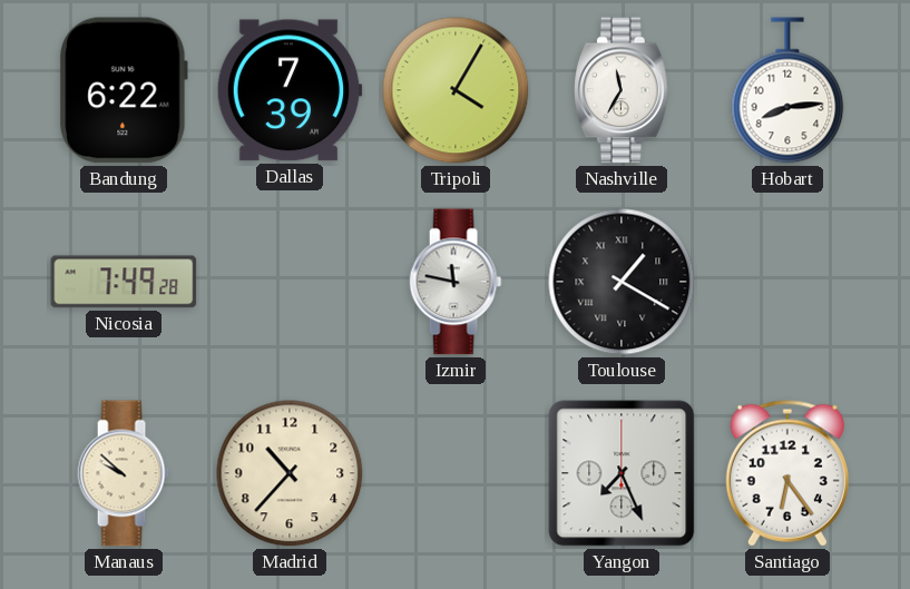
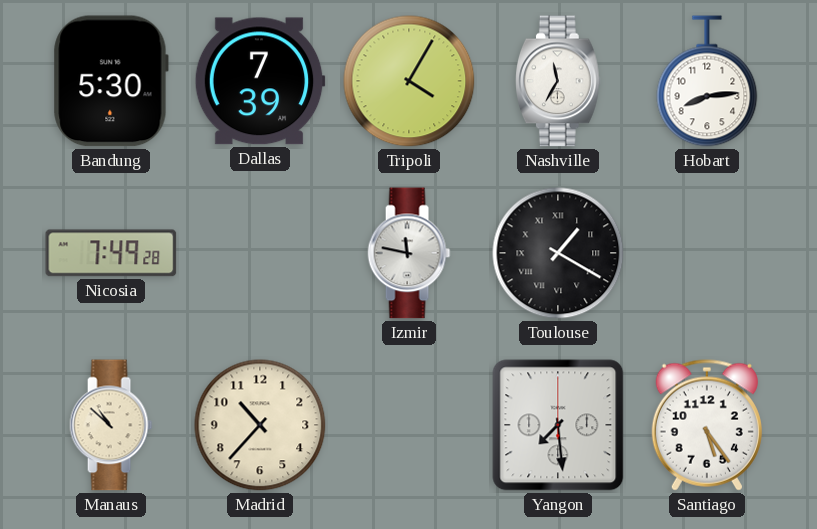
Bandung: 6:22 -> 5:30 (111, 81)
Manaus: 9:52 -> 10:52 (111, 425)
Yangon: 7:26 -> 7:29 (558, 425)
Santiago: 6:24 -> 5:24 (707, 425)
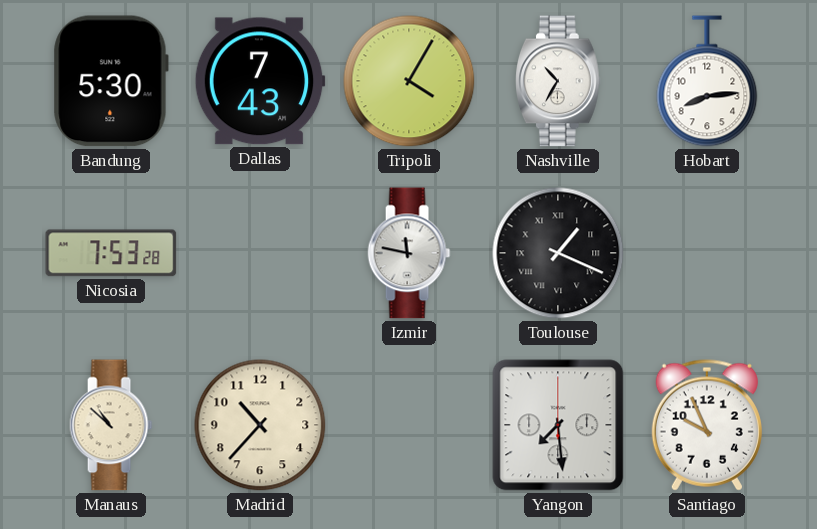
Dallas: 7:39 -> 7:43 (260, 81)
Nashville: 11:35 -> 10:35 (559, 81)
Nicosia: 7:49 -> 7:53 (111, 253)
Toulouse: 1:20 -> 1:19 (558, 253)
Santiago: 5:24 -> 9:56 (707, 425)
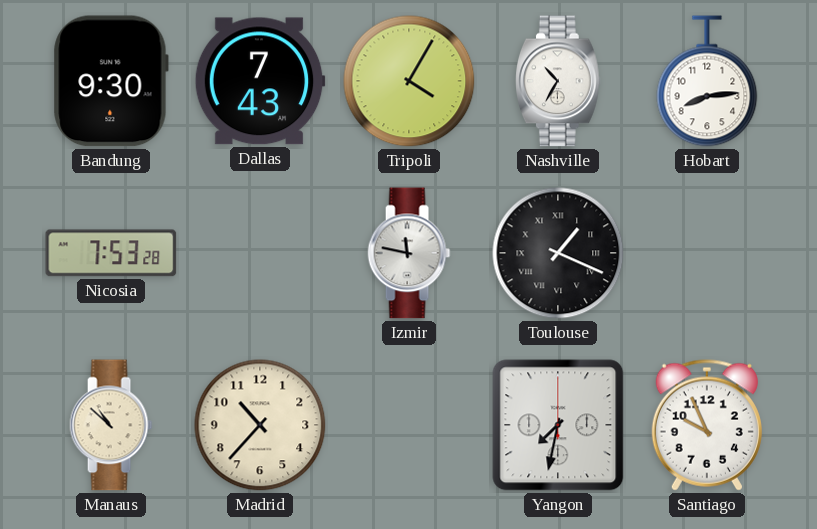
Bandung: 5:30 -> 9:30 (111, 81)
Yangon: 7:29 -> 7:32 (558, 425)
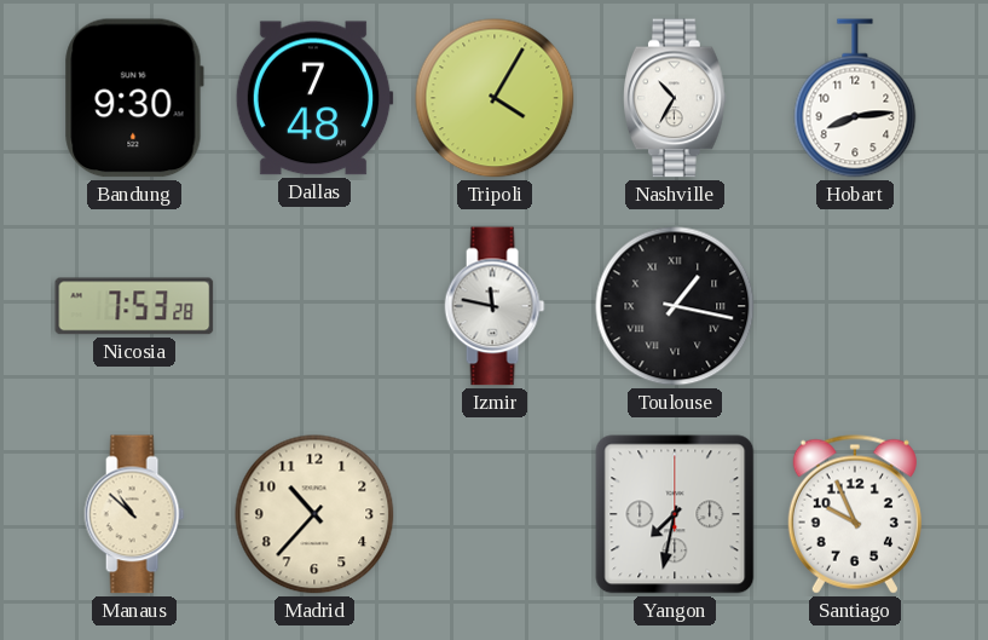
Dallas: 7:43 -> 7:48 (314, 98)
Toulouse: 1:19 -> 1:17 (675, 306)
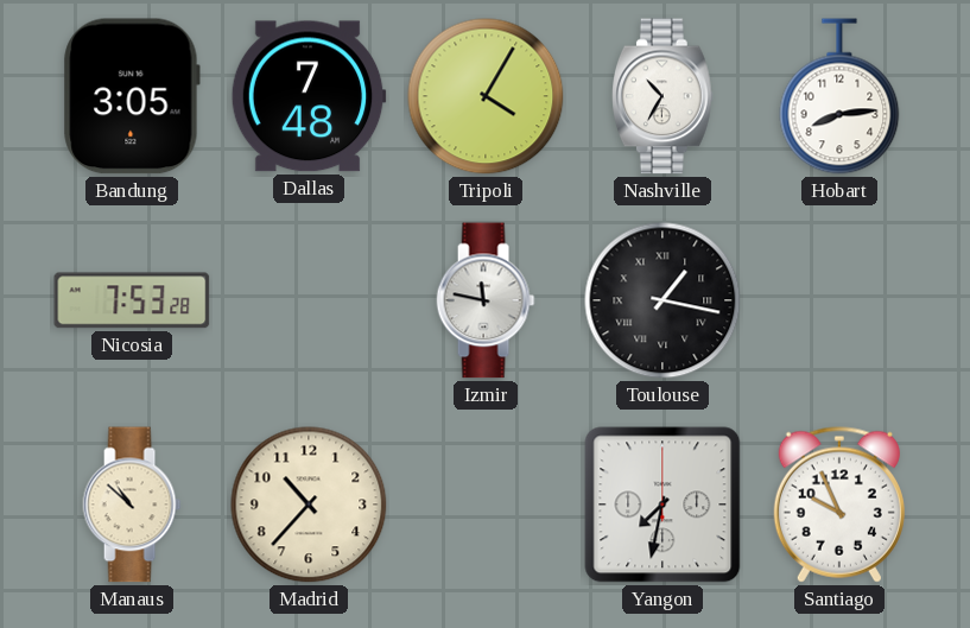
Bandung: 9:30 -> 3:05 (132, 96)
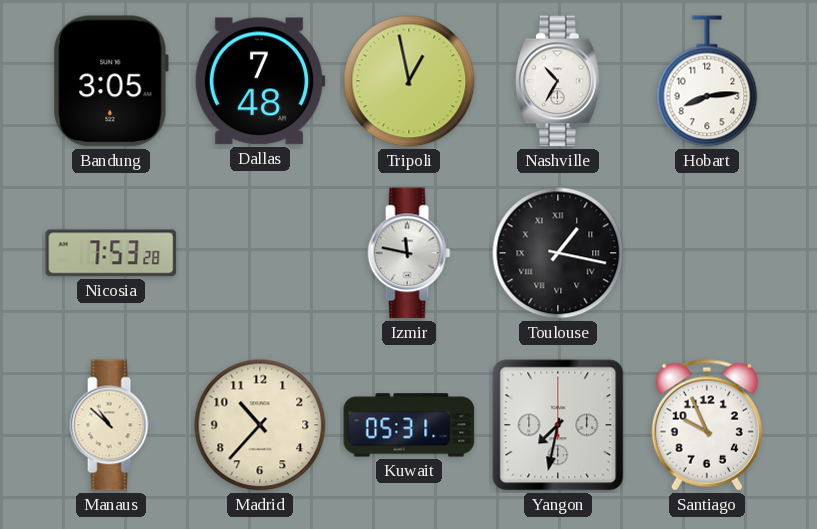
Tripoli: 4:05 -> 12:58 (409, 81)
Kuwait: none -> 05:31 (409, 425)
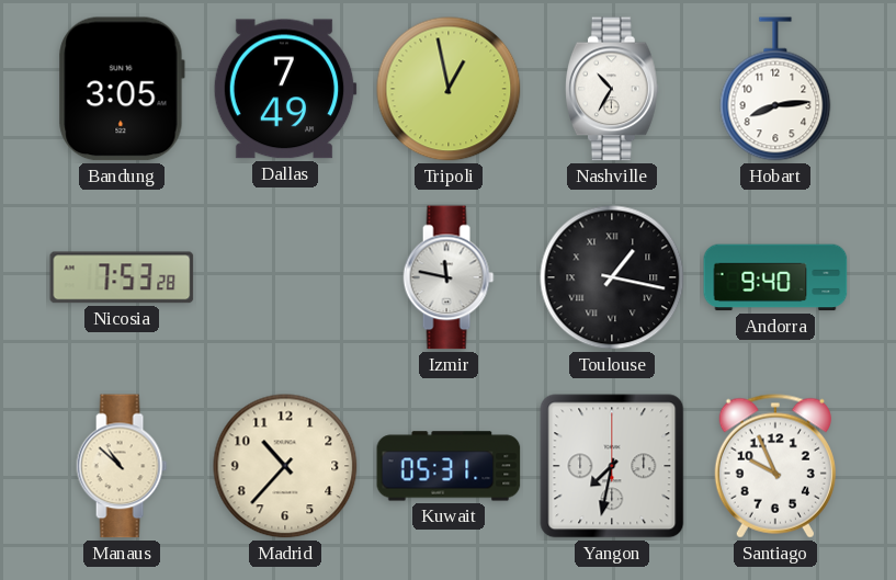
Dallas: 7:48 -> 7:49 (285, 89)
Andorra: none -> 9:40 (775, 277)
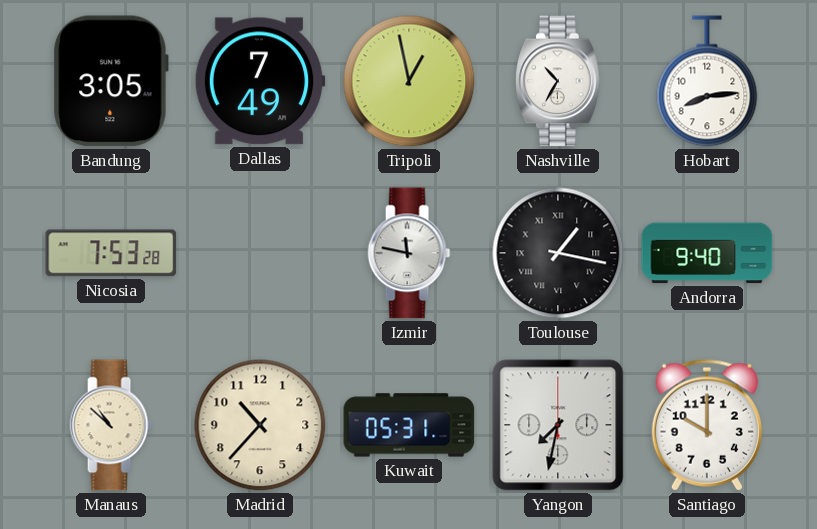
Santiago: 9:56 -> 10:00 (707, 425)
